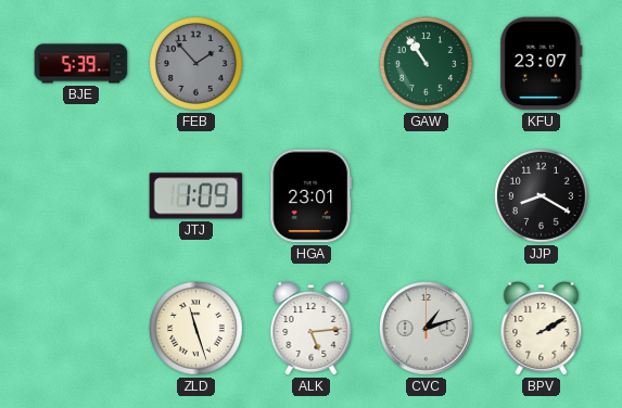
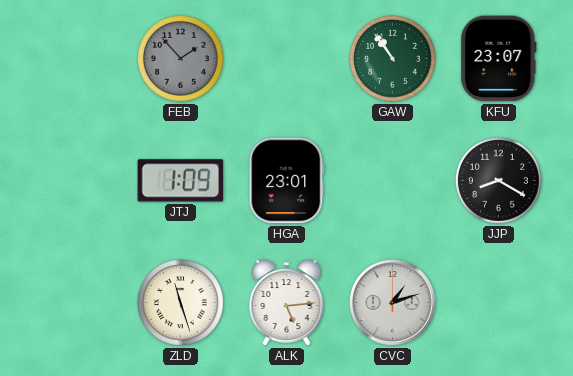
BJE: 5:39 -> none (81, 64)
BPV: 2:10 -> none (542, 329)
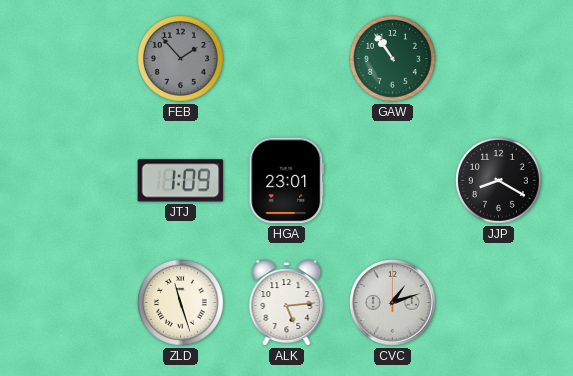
KFU: 23:07 -> none (499, 59)
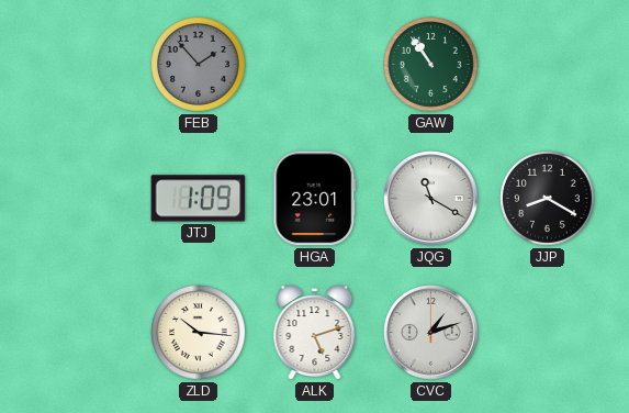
JQG: none -> 11:20 (431, 199)
ZLD: 11:27 -> 10:16 (199, 333)
ALK: 5:14 -> 5:12 (315, 333)
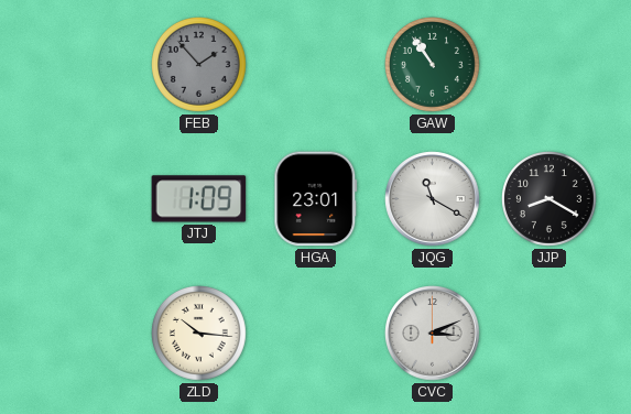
ALK: 5:12 -> none (315, 333)
CVC: 1:12 -> 3:11 (433, 334)
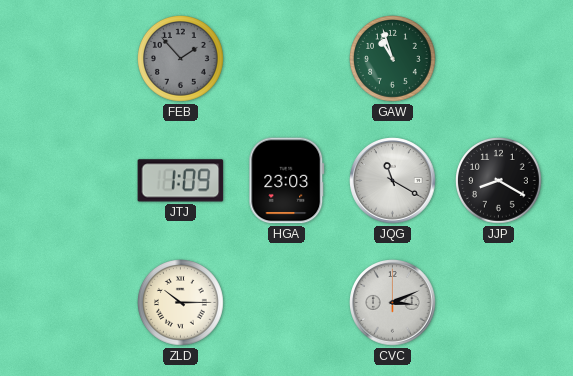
GAW: 10:54 -> 10:57 (393, 59)
HGA: 23:01 -> 23:03 (287, 181)
ZLD: 10:16 -> 10:15 (181, 303)
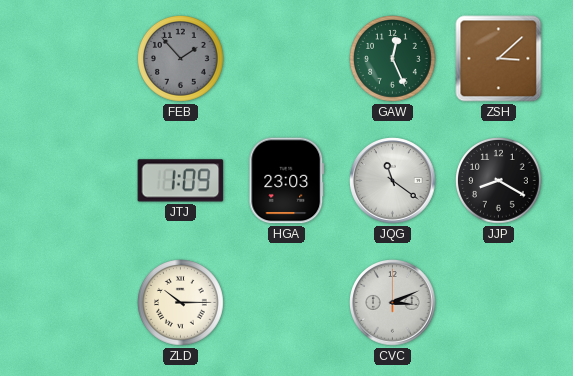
GAW: 10:57 -> 12:26 (393, 59)
ZSH: none -> 3:08 (499, 59)
JQG: 11:20 -> 11:21 (393, 181)
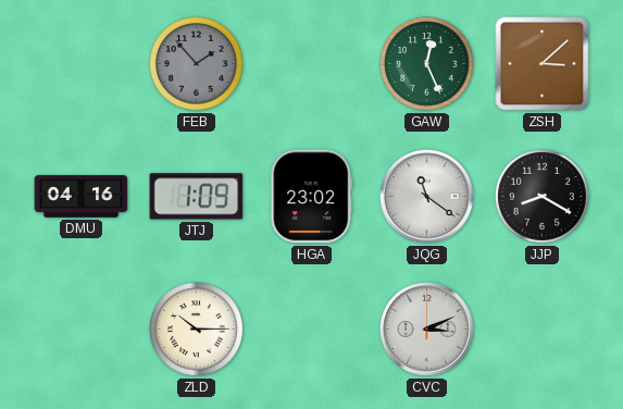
DMU: none -> 04:16 (82, 197)
HGA: 23:03 -> 23:02 (312, 197)
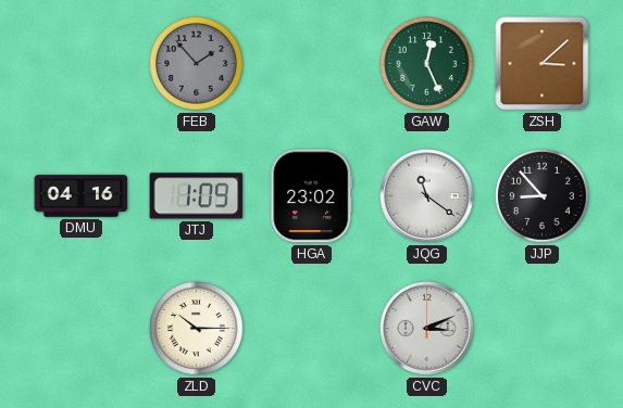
JJP: 8:20 -> 8:53 (543, 196)
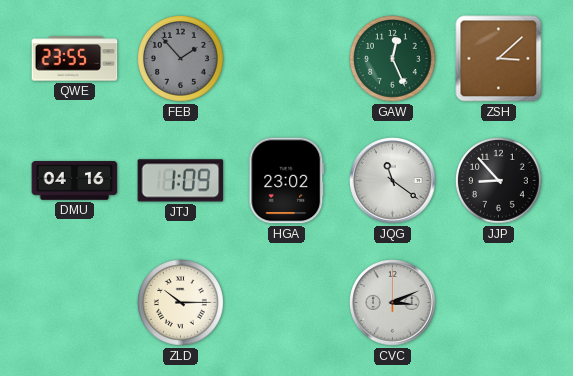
QWE: none -> 23:55 (75, 59)
